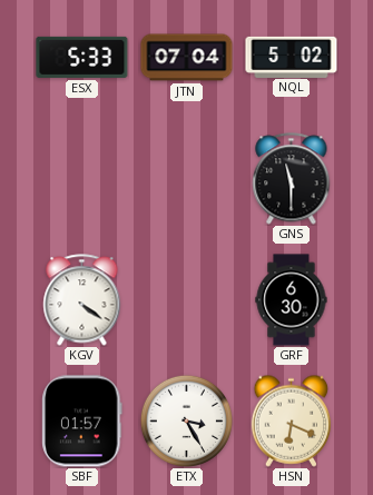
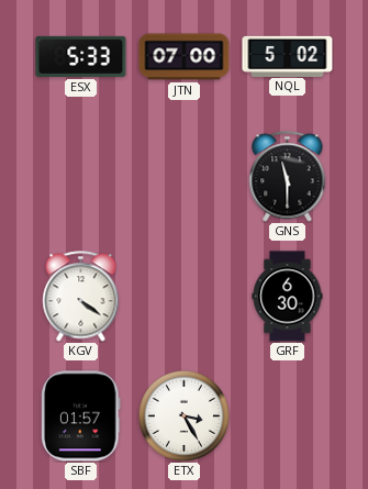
JTN: 07:04 -> 07:00 (185, 57)
HSN: 6:19 -> none (292, 420)
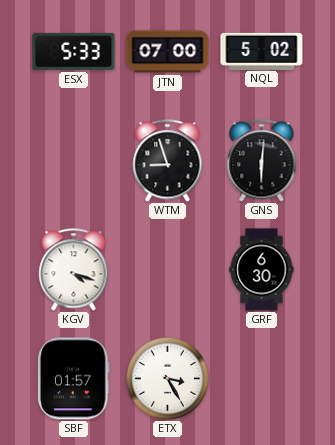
WTM: none -> 8:57 (168, 161)
GNS: 11:30 -> 6:01 (262, 161)
KGV: 4:21 -> 4:18 (74, 270)
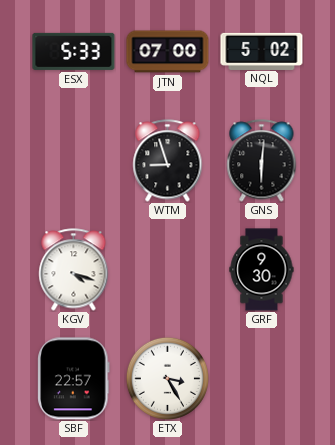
GRF: 6:30 -> 9:30 (262, 270)
SBF: 01:57 -> 22:57 (74, 379)
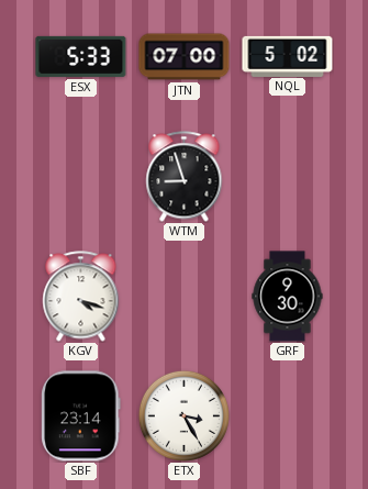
GNS: 6:01 -> none (262, 161)
SBF: 22:57 -> 23:14 (81, 416)
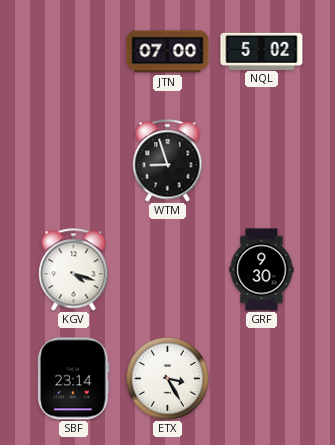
ESX: 5:33 -> none (81, 56)
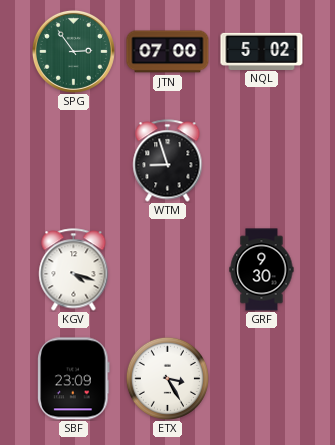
SPG: none -> 2:54 (73, 51)
SBF: 23:14 -> 23:09 (74, 379)
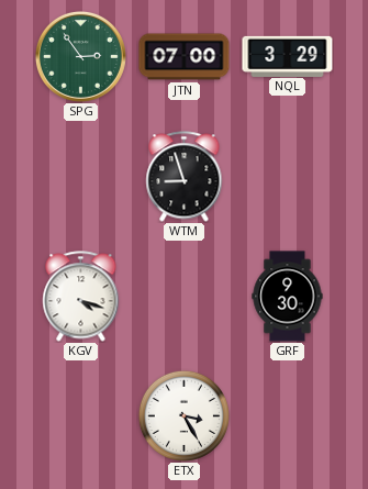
NQL: 5:02 -> 3:29 (288, 56)
SBF: 23:09 -> none (74, 379)
